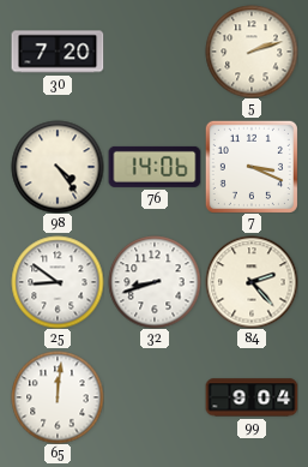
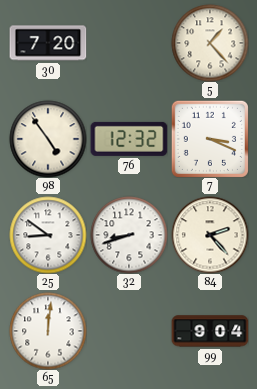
5: 2:12 -> 1:23 (210, 43)
98: 4:24 -> 4:54 (48, 139)
76: 14:06 -> 12:32 (129, 139)
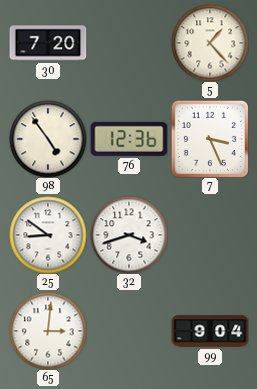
76: 12:32 -> 12:36 (129, 139)
7: 3:19 -> 3:26 (210, 139)
32: 8:42 -> 3:42 (129, 235)
84: 2:23 -> none (210, 235)
65: 12:01 -> 3:01 (48, 331)
